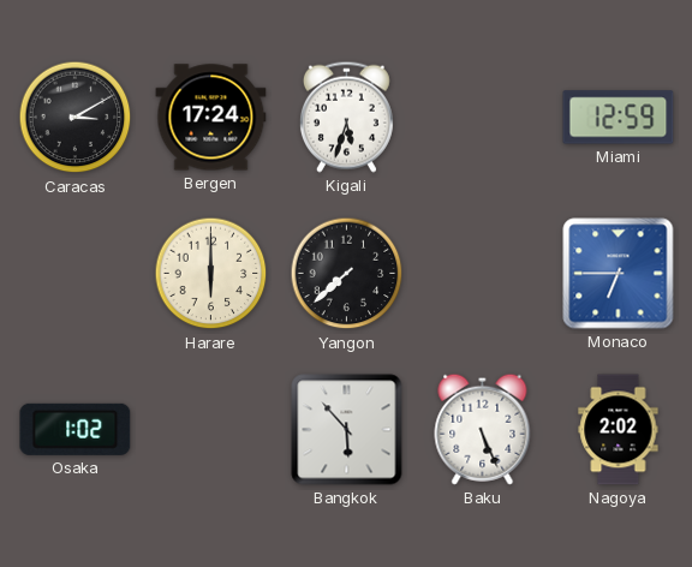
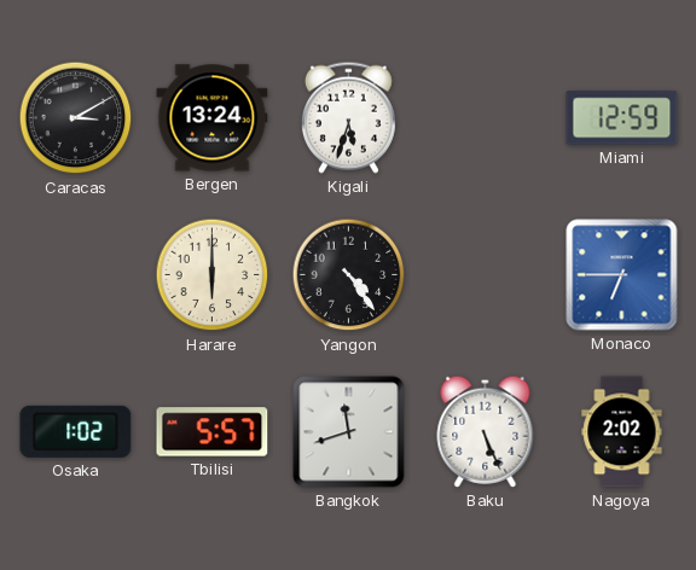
Bergen: 17:24 -> 13:24 (213, 118)
Yangon: 7:38 -> 4:24 (349, 275)
Tbilisi: none -> 5:57 (213, 432)
Bangkok: 5:53 -> 11:42 (349, 432)
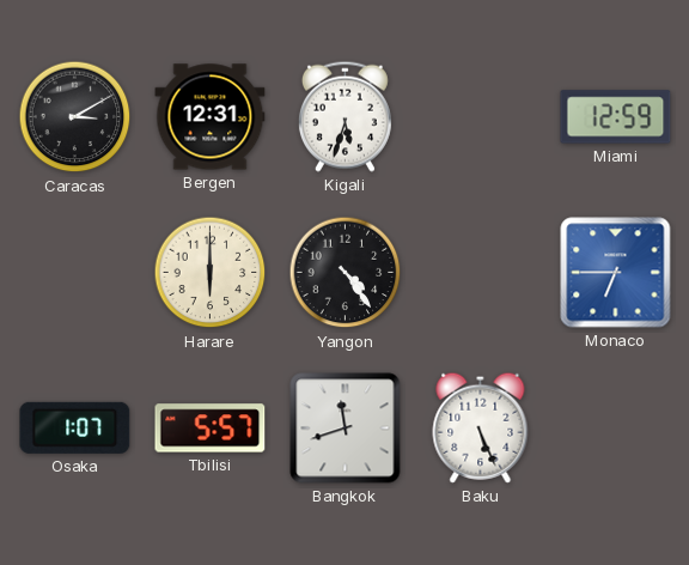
Bergen: 13:24 -> 12:31 (211, 117)
Osaka: 1:02 -> 1:07 (75, 427)
Nagoya: 2:02 -> none (622, 432)
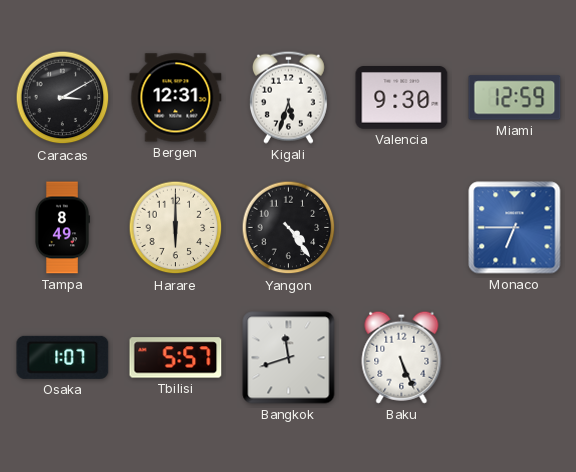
Valencia: none -> 9:30 (402, 98)
Tampa: none -> 8:49 (63, 228)
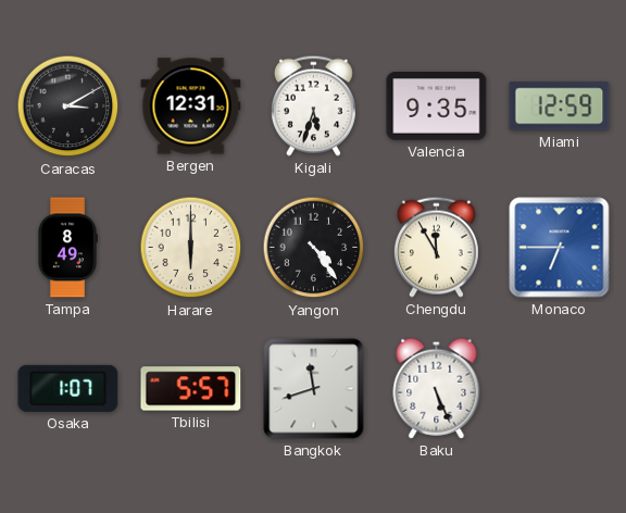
Valencia: 9:30 -> 9:35 (437, 107)
Chengdu: none -> 11:55 (436, 247)
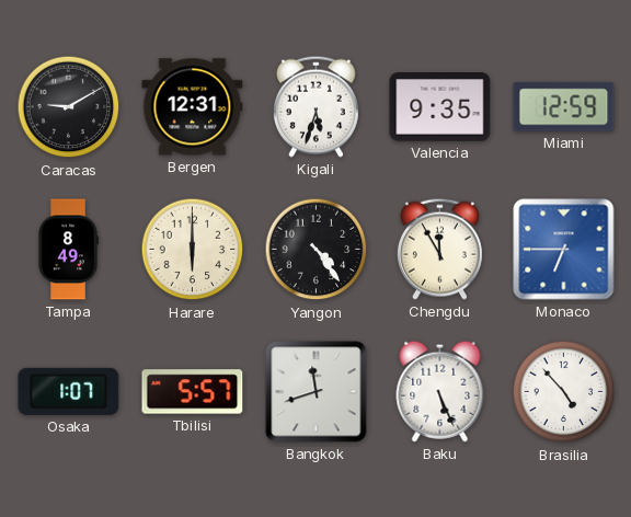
Caracas: 3:10 -> 9:10 (69, 107)
Brasilia: none -> 4:53 (564, 392)
